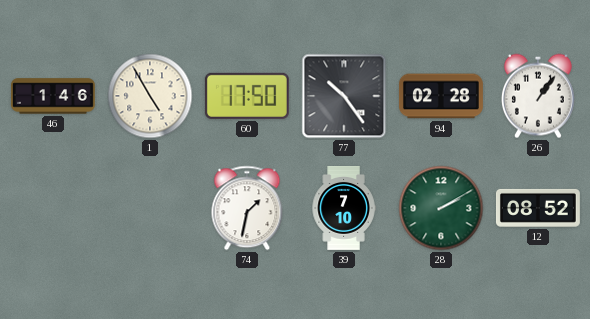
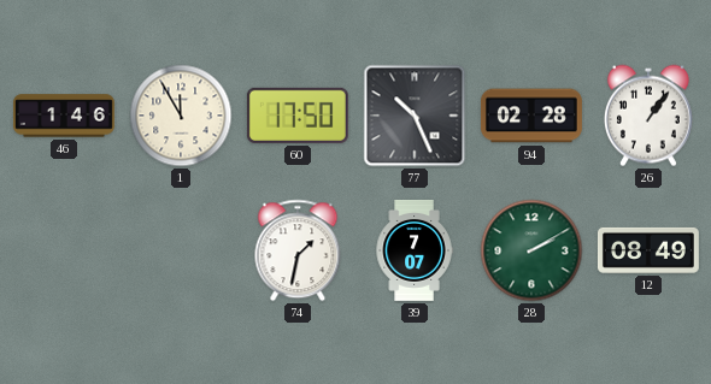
1: 4:55 -> 11:55 (181, 116)
77: 10:24 -> 10:26 (415, 116)
39: 7:10 -> 7:07 (415, 252)
12: 08:52 -> 08:49 (648, 250)
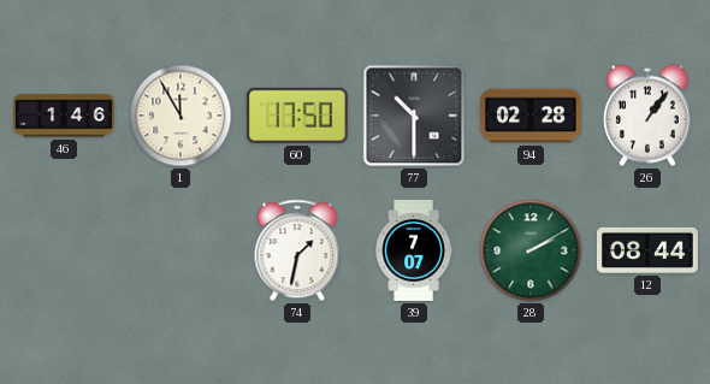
77: 10:26 -> 10:30 (414, 116)
12: 08:49 -> 08:44 (647, 250)
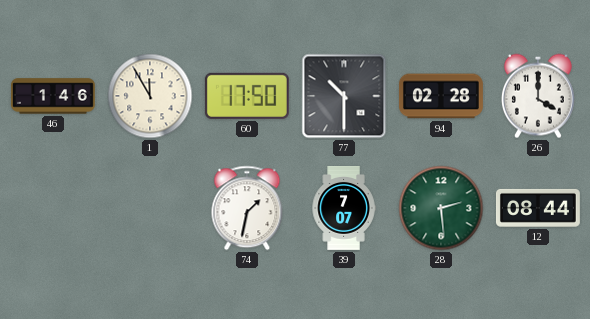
26: 1:06 -> 4:00 (538, 96)
28: 2:10 -> 2:29 (441, 208)
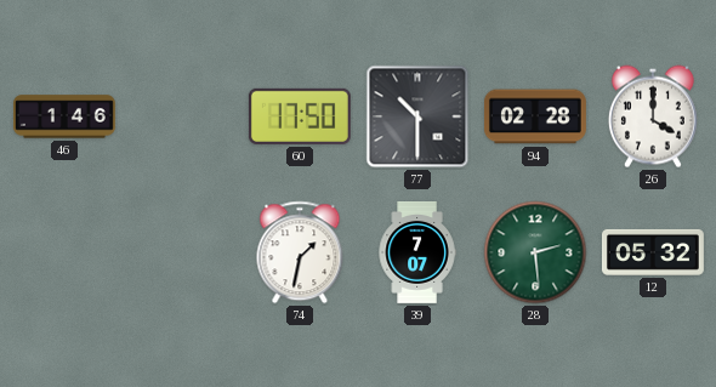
1: 11:55 -> none (150, 96)
12: 08:44 -> 05:32 (653, 252)
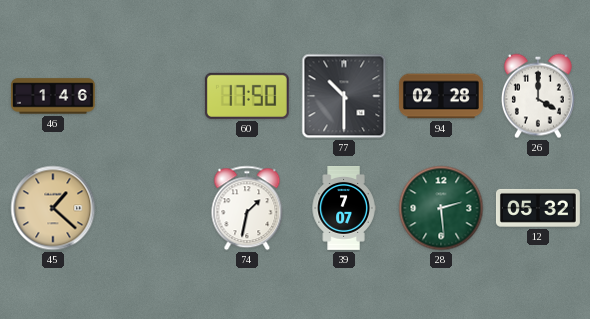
45: none -> 1:22 (53, 208)
